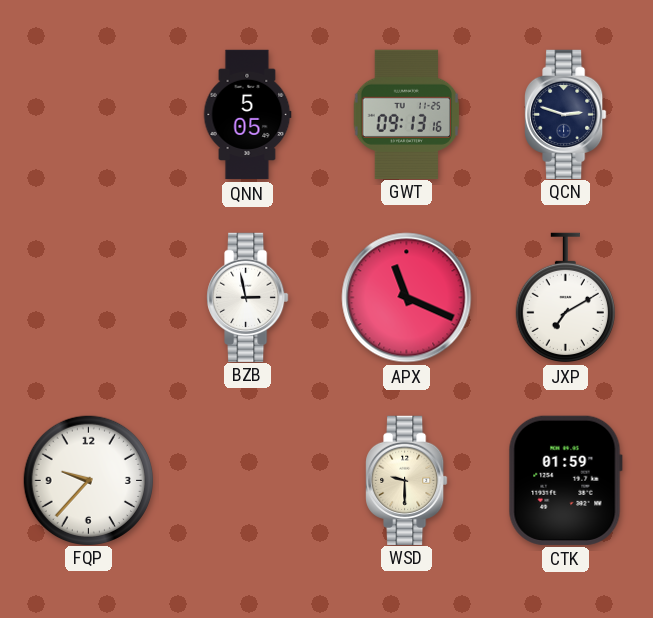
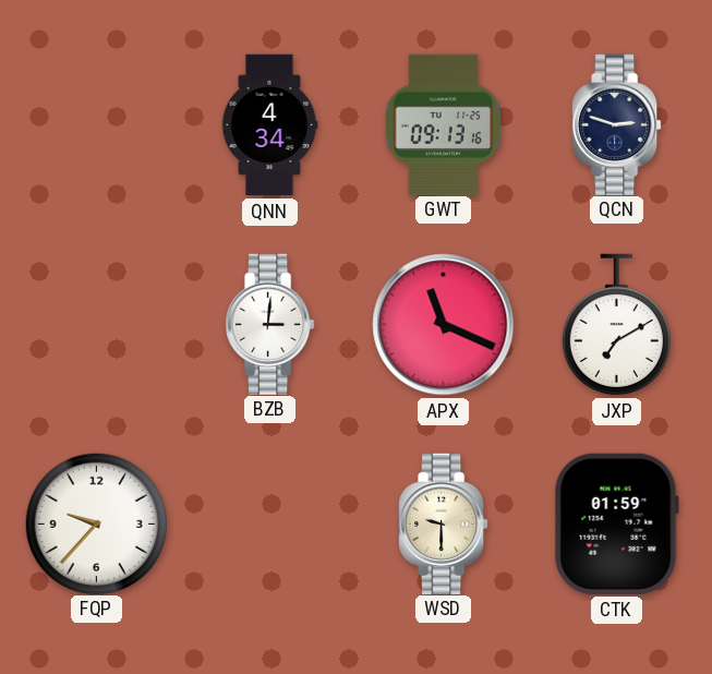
QNN: 5:05 -> 4:34 (269, 125)
BZB: 2:58 -> 3:01 (270, 324)
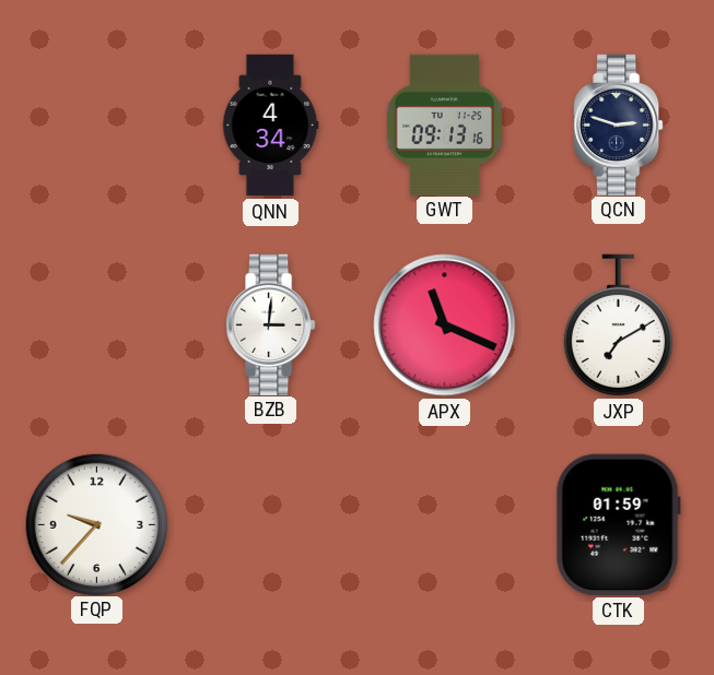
WSD: 9:30 -> none (444, 523)
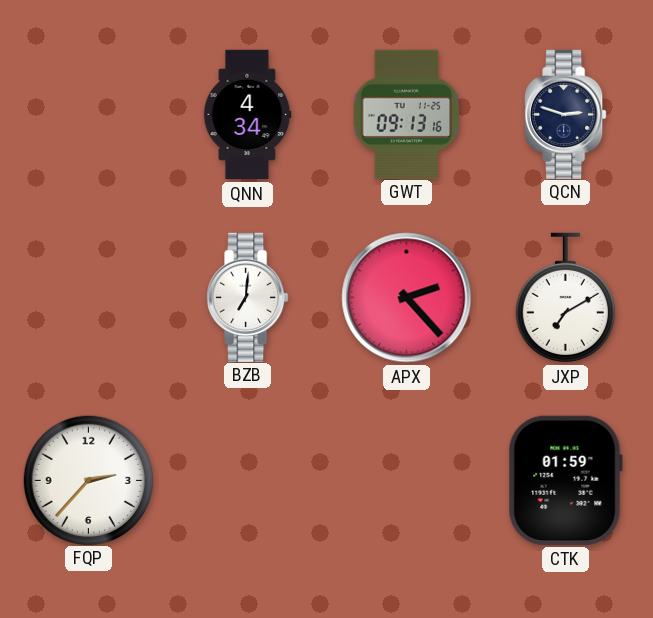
BZB: 3:01 -> 7:01 (248, 297)
APX: 11:19 -> 2:23 (407, 298)
FQP: 9:37 -> 2:37 (88, 480)
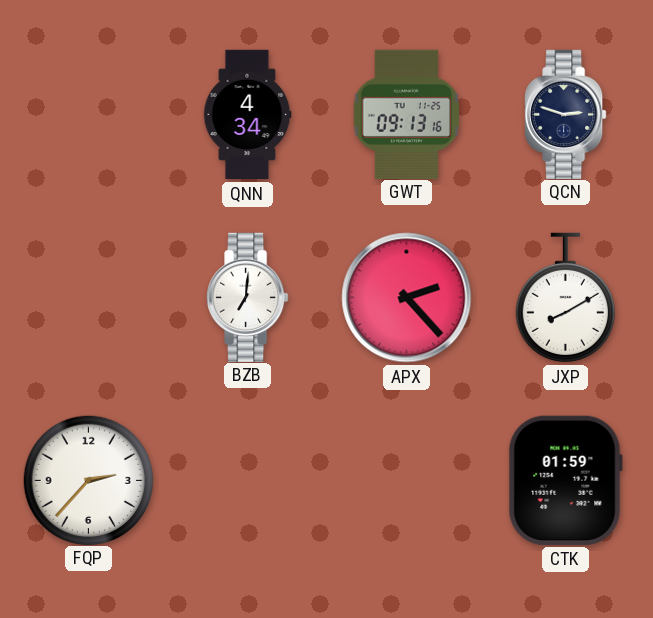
JXP: 7:10 -> 8:10 (565, 298)
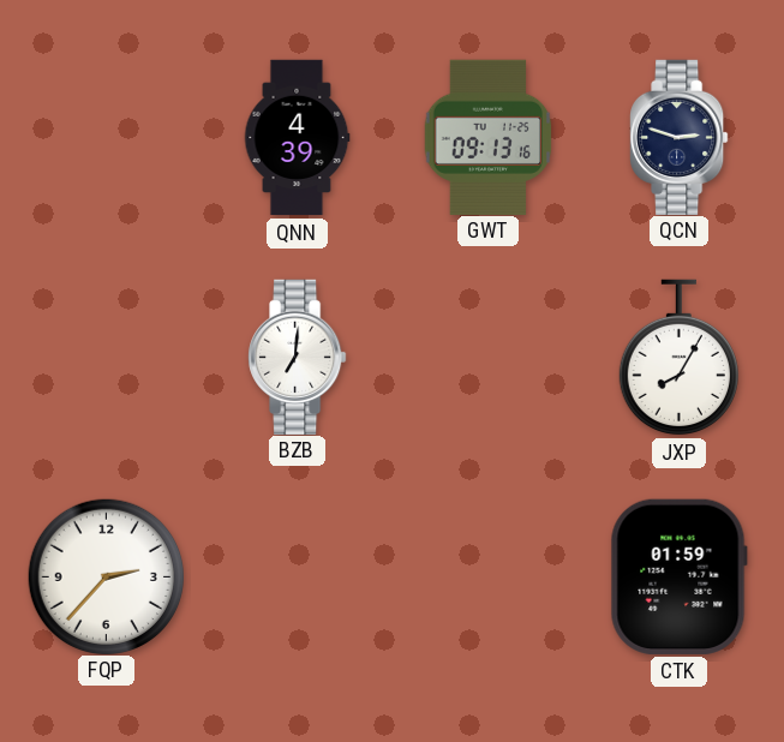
QNN: 4:34 -> 4:39 (297, 138)
APX: 2:23 -> none (407, 298)
JXP: 8:10 -> 8:05 (678, 358)
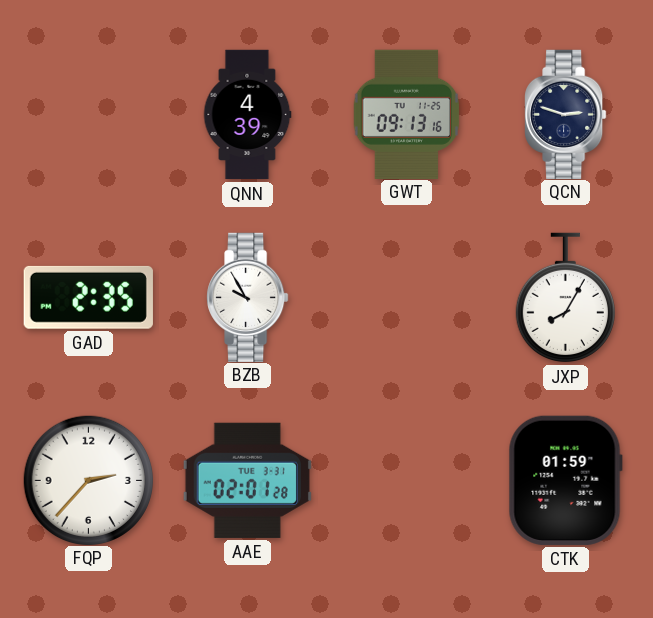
GAD: none -> 2:35 (88, 297)
BZB: 7:01 -> 9:55 (248, 297)
AAE: none -> 02:01 (247, 480)
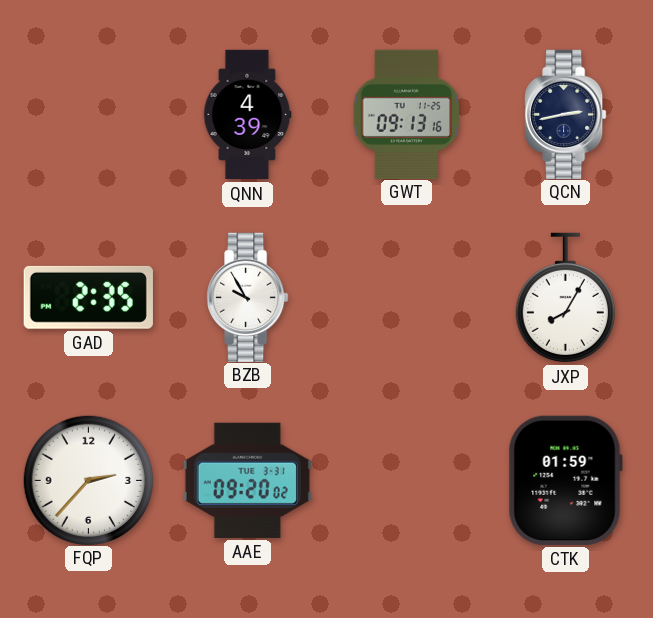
QCN: 2:48 -> 2:43 (566, 114)
AAE: 02:01 -> 09:20 (247, 480)
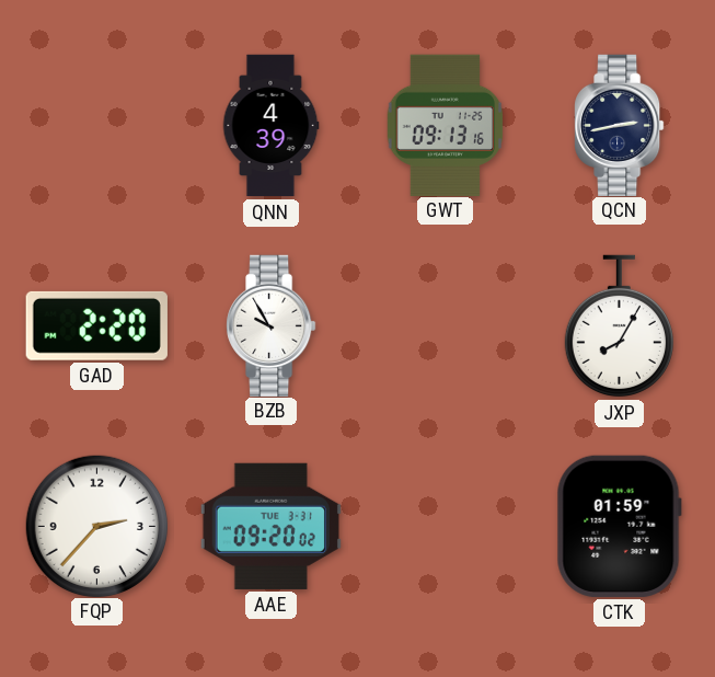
GAD: 2:35 -> 2:20 (96, 325)
